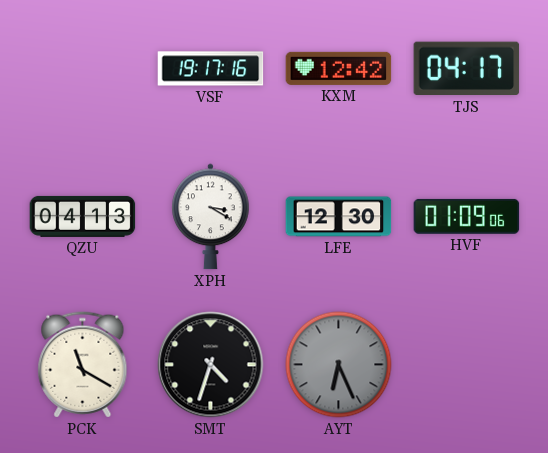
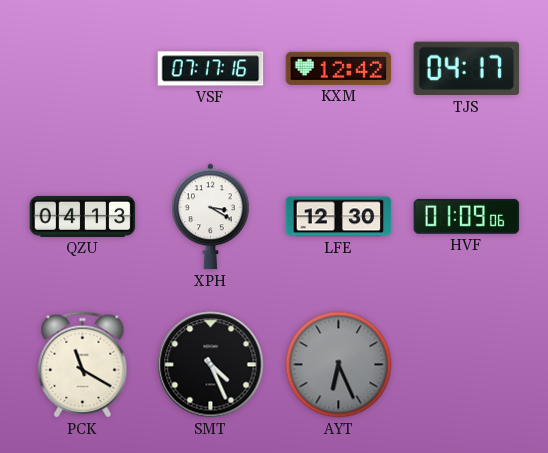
VSF: 19:17 -> 07:17 (211, 69)
SMT: 4:33 -> 4:26 (211, 365)
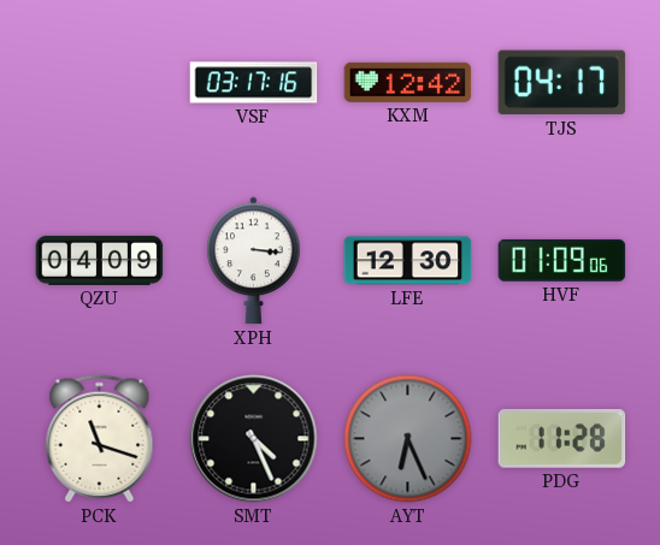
VSF: 07:17 -> 03:17 (254, 83)
QZU: 04:13 -> 04:09 (100, 260)
XPH: 3:20 -> 3:16 (254, 261)
PCK: 11:20 -> 11:18 (100, 439)
PDG: none -> 11:28 (562, 439)
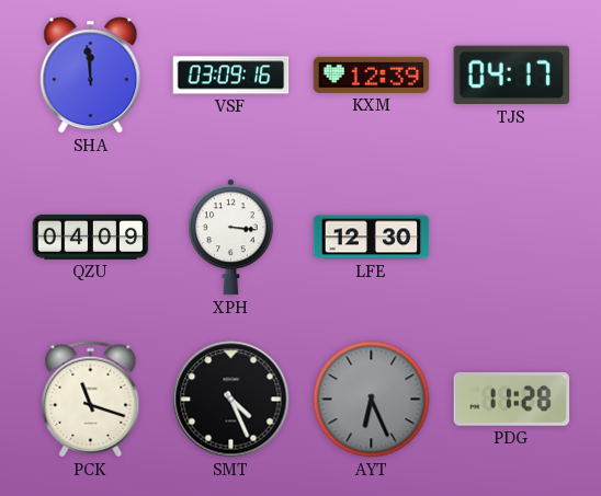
SHA: none -> 11:59 (91, 76)
VSF: 03:17 -> 03:09 (231, 76)
KXM: 12:42 -> 12:39 (372, 74)
HVF: 01:09 -> none (562, 260)
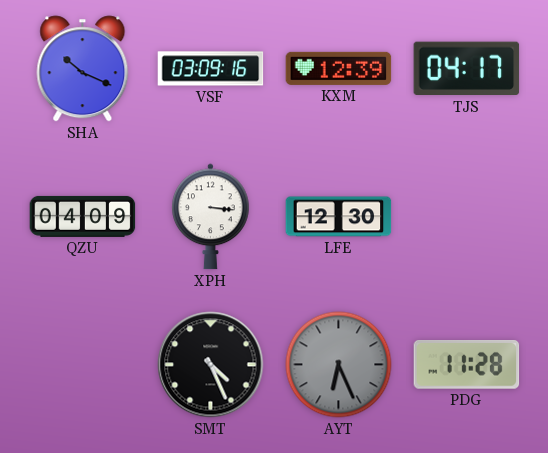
SHA: 11:59 -> 10:19 (83, 69)
PCK: 11:18 -> none (91, 400)
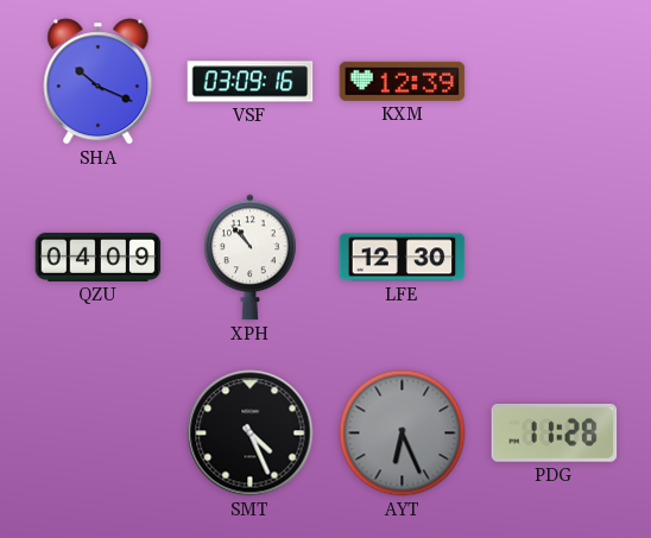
TJS: 04:17 -> none (467, 69)
XPH: 3:16 -> 10:53 (251, 258)
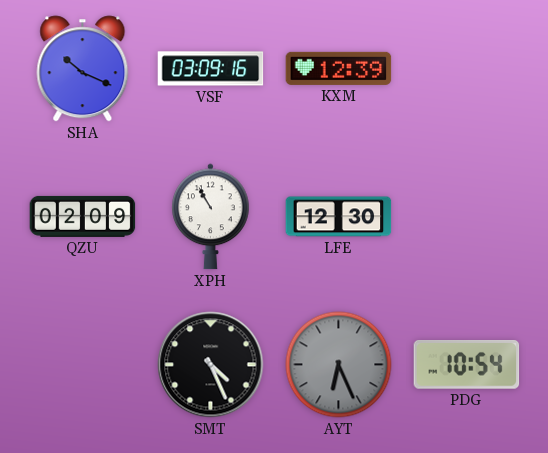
QZU: 04:09 -> 02:09 (83, 216)
XPH: 10:53 -> 10:55 (211, 217)
PDG: 11:28 -> 10:54 (467, 365)
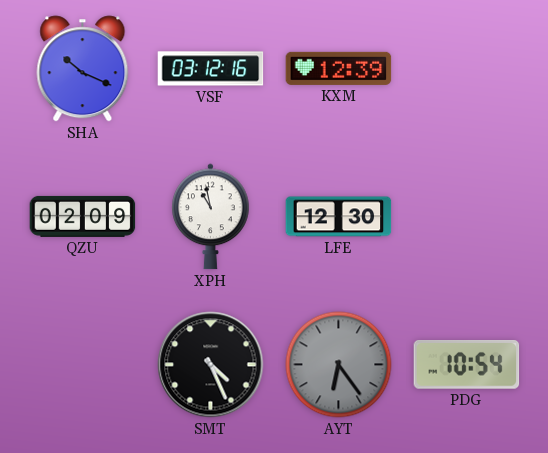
VSF: 03:09 -> 03:12 (211, 69)
XPH: 10:55 -> 10:58 (211, 217)
AYT: 6:26 -> 6:24 (339, 365)
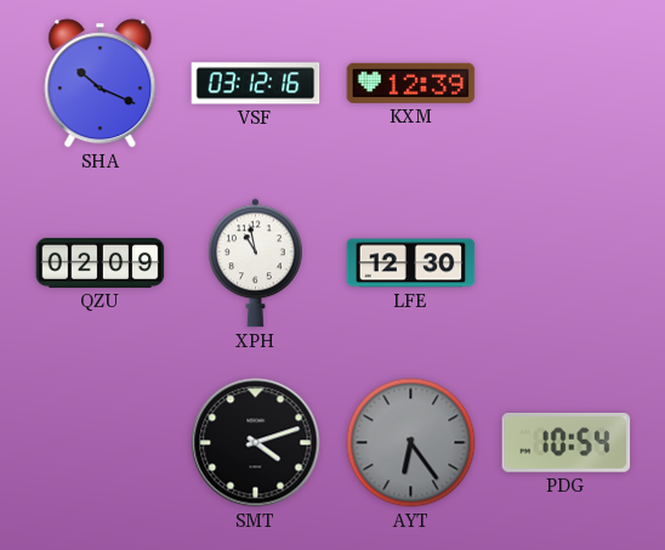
SMT: 4:26 -> 4:12 (256, 443)
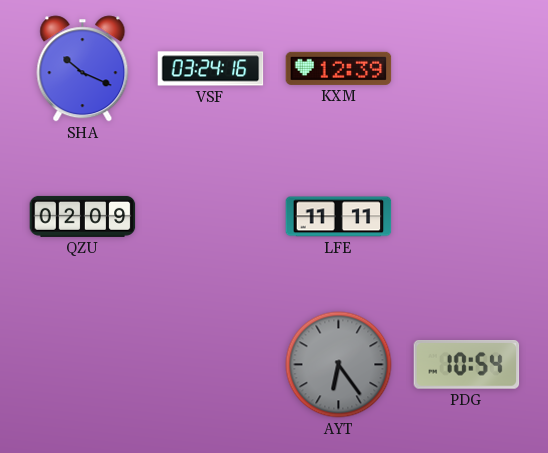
VSF: 03:12 -> 03:24 (211, 69)
XPH: 10:58 -> none (256, 263)
LFE: 12:30 -> 11:11 (339, 217)
SMT: 4:12 -> none (256, 443)
